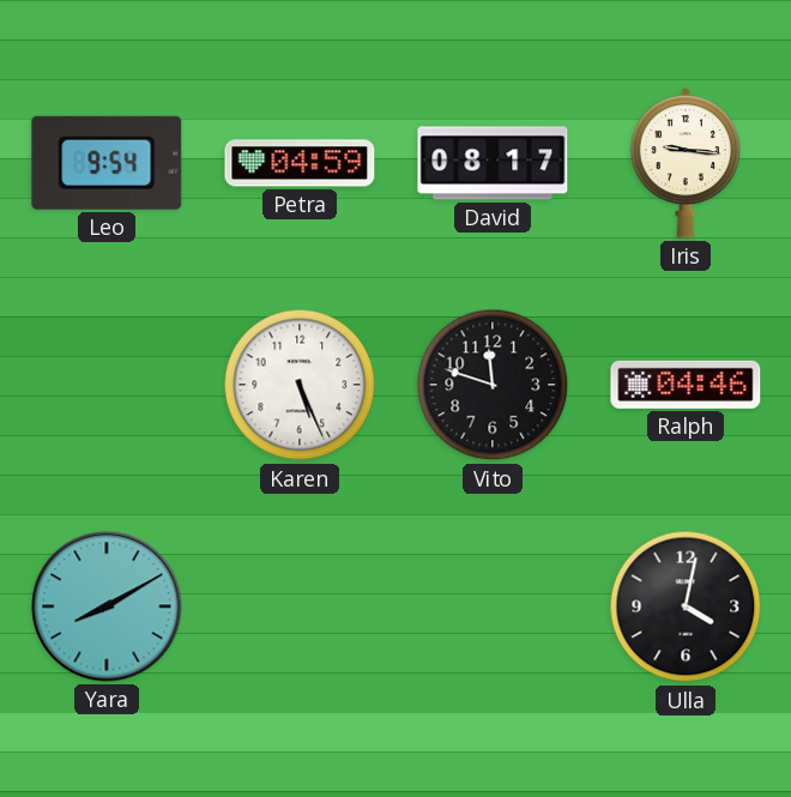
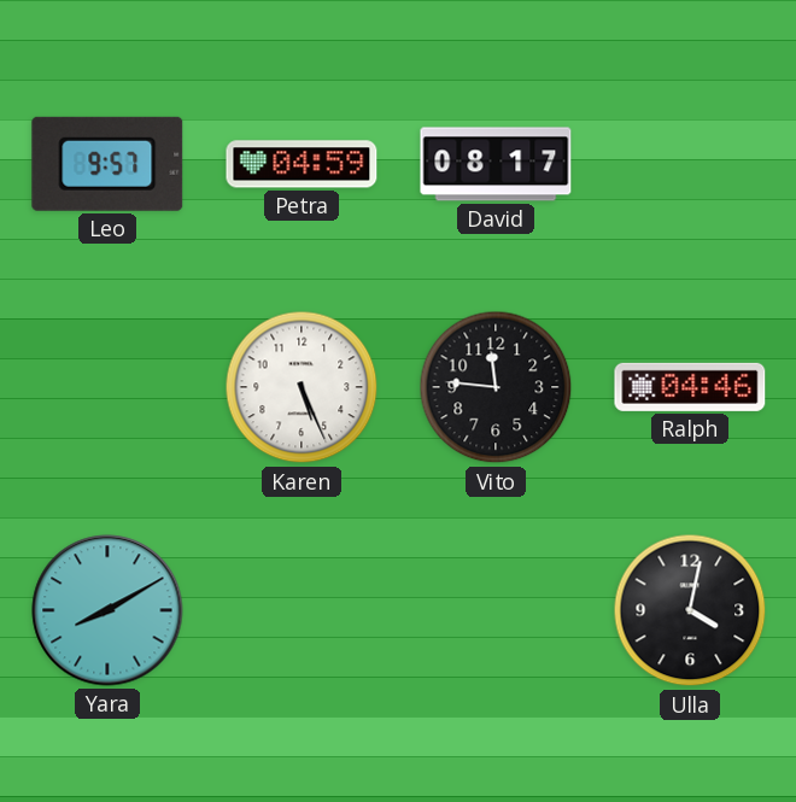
Leo: 9:54 -> 9:57 (107, 164)
Iris: 9:16 -> none (684, 164)
Vito: 11:48 -> 11:46 (496, 387)
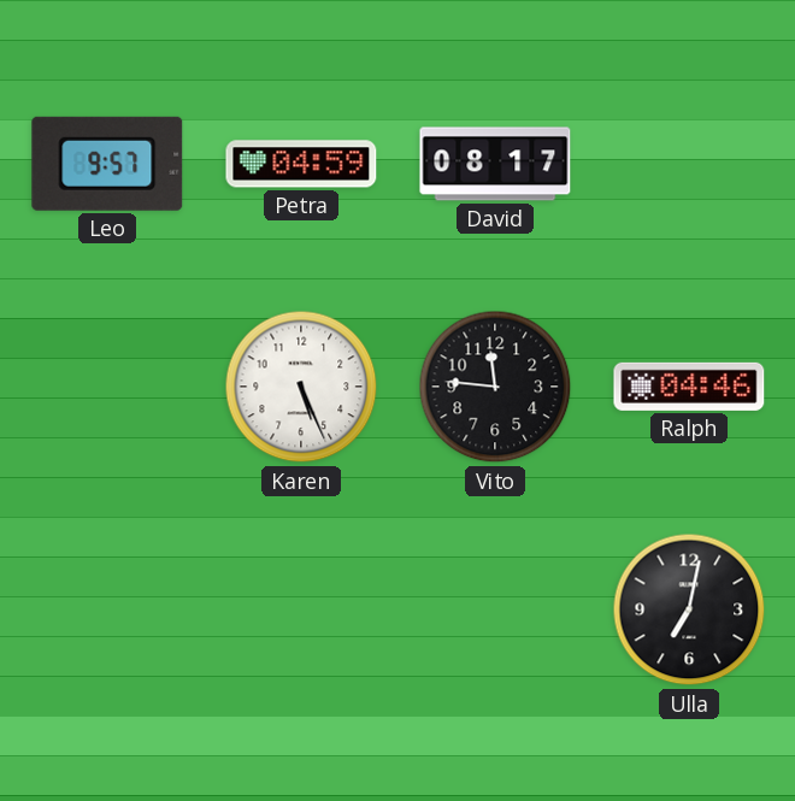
Yara: 8:10 -> none (107, 610)
Ulla: 4:02 -> 7:02 (689, 609)
